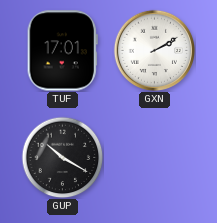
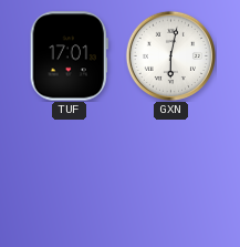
GXN: 2:10 -> 6:02 (170, 55)
GUP: 10:20 -> none (62, 157)
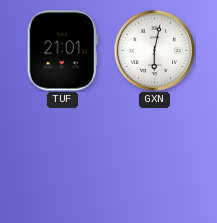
TUF: 17:01 -> 21:01 (62, 51)
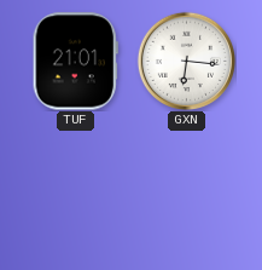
GXN: 6:02 -> 6:16 (186, 61)
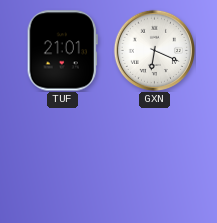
GXN: 6:16 -> 6:19 (154, 50)
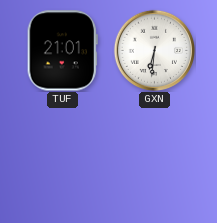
GXN: 6:19 -> 6:31 (154, 50)
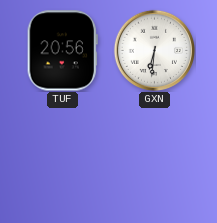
TUF: 21:01 -> 20:56 (62, 51)
